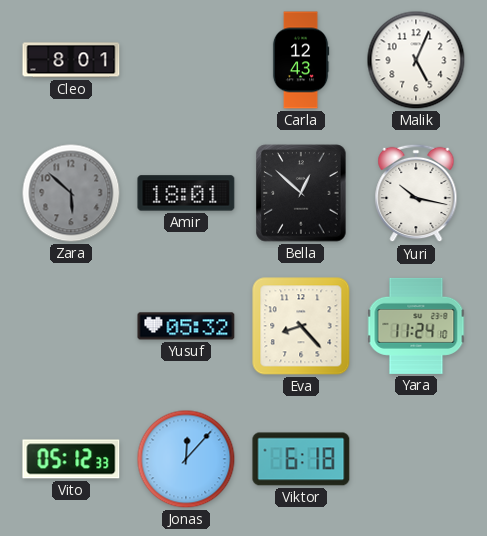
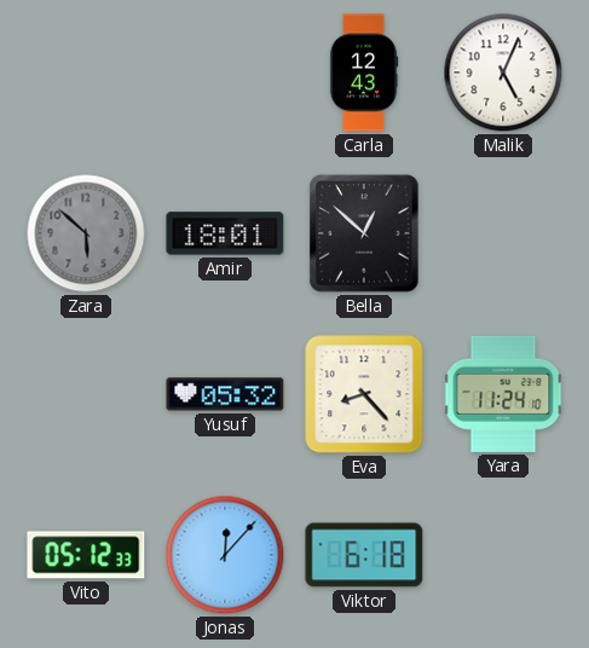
Cleo: 8:01 -> none (71, 60)
Yuri: 10:17 -> none (416, 193)
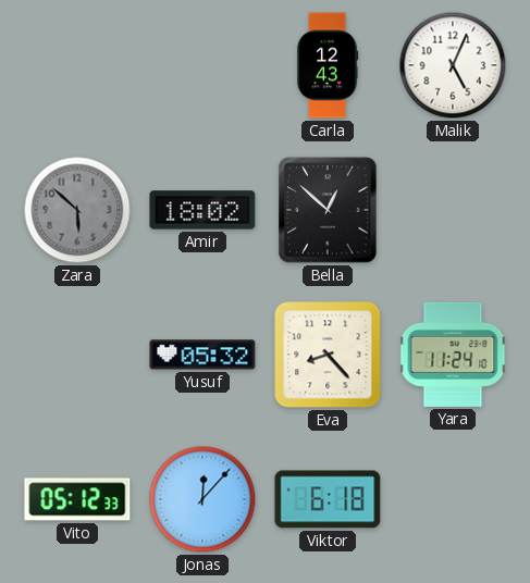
Amir: 18:01 -> 18:02 (202, 210)
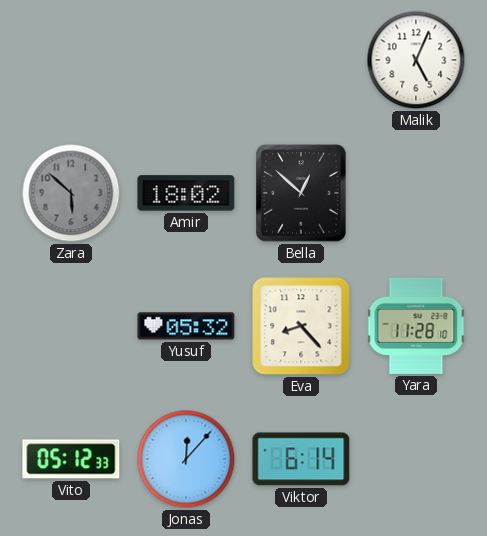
Carla: 12:43 -> none (328, 65)
Yara: 11:24 -> 11:28 (416, 326)
Viktor: 6:18 -> 6:14 (301, 459)
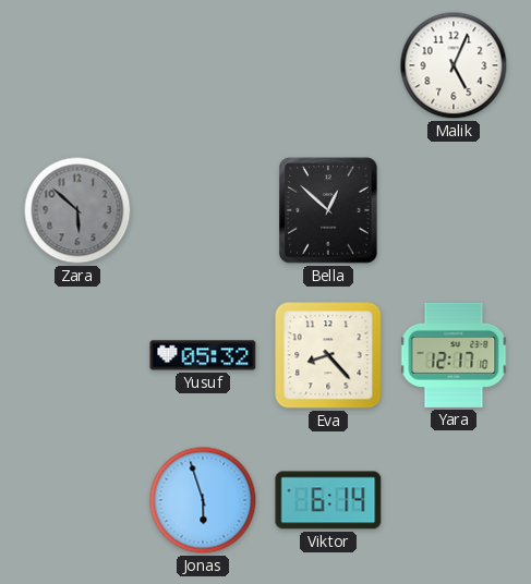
Amir: 18:02 -> none (186, 193)
Yara: 11:28 -> 12:17 (454, 355)
Vito: 05:12 -> none (71, 459)
Jonas: 12:07 -> 5:57 (203, 500)
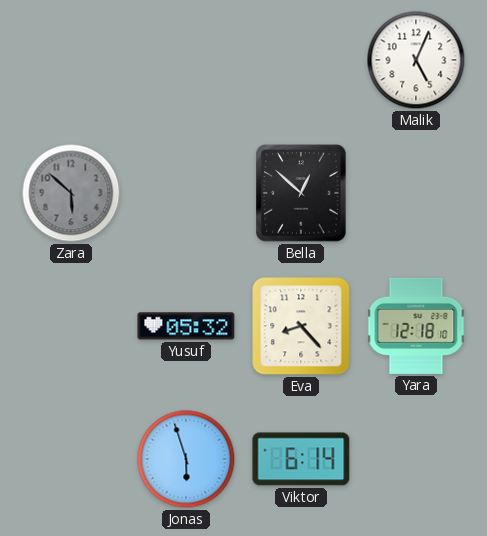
Yara: 12:17 -> 12:18 (416, 326)
